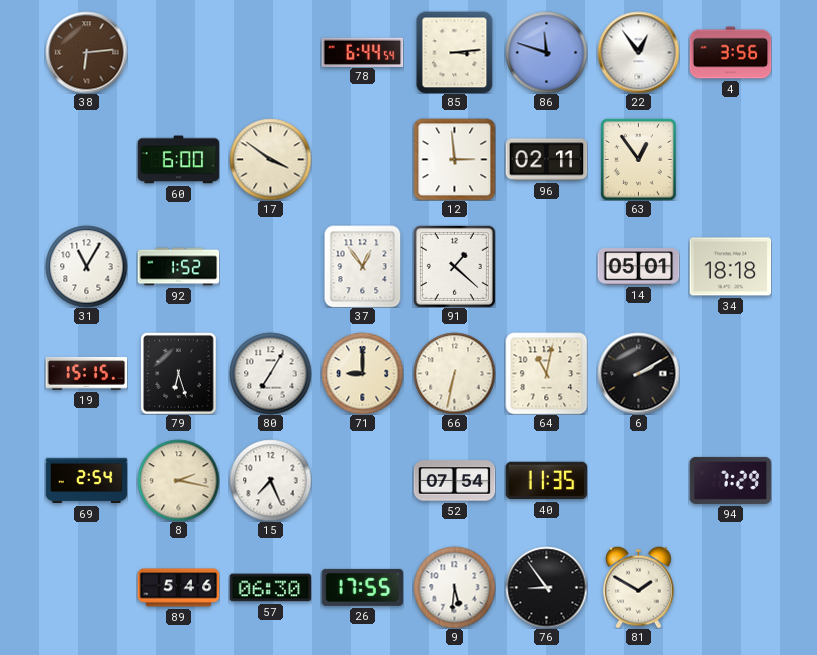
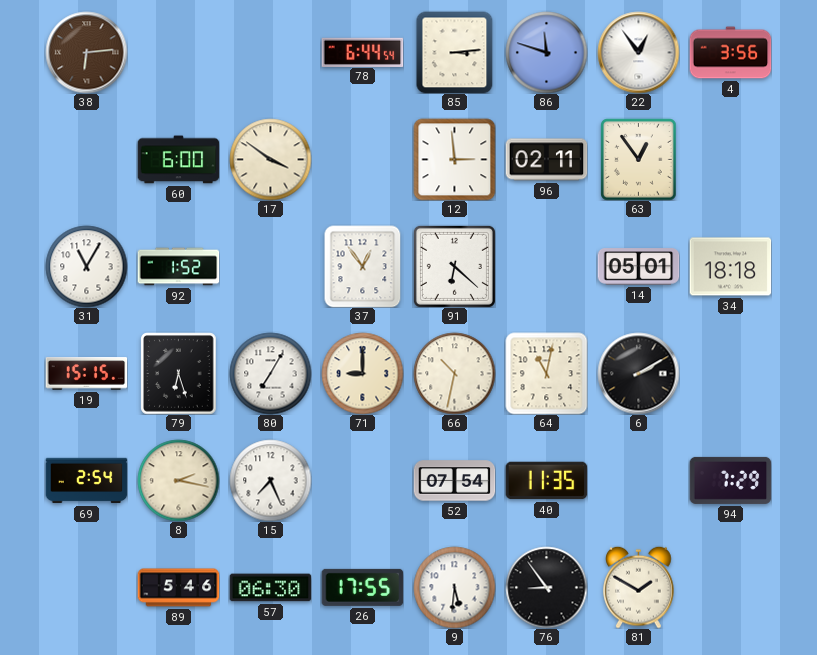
91: 1:22 -> 6:22 (454, 266)
66: 6:32 -> 10:32 (454, 373)
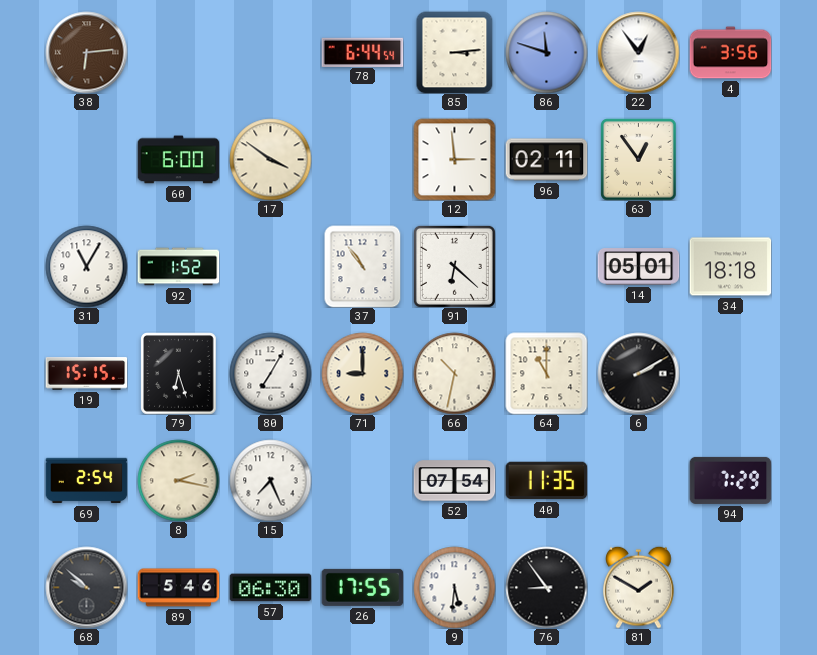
37: 12:54 -> 10:54 (363, 266)
64: 11:02 -> 11:00 (546, 373)
68: none -> 9:52 (86, 587)
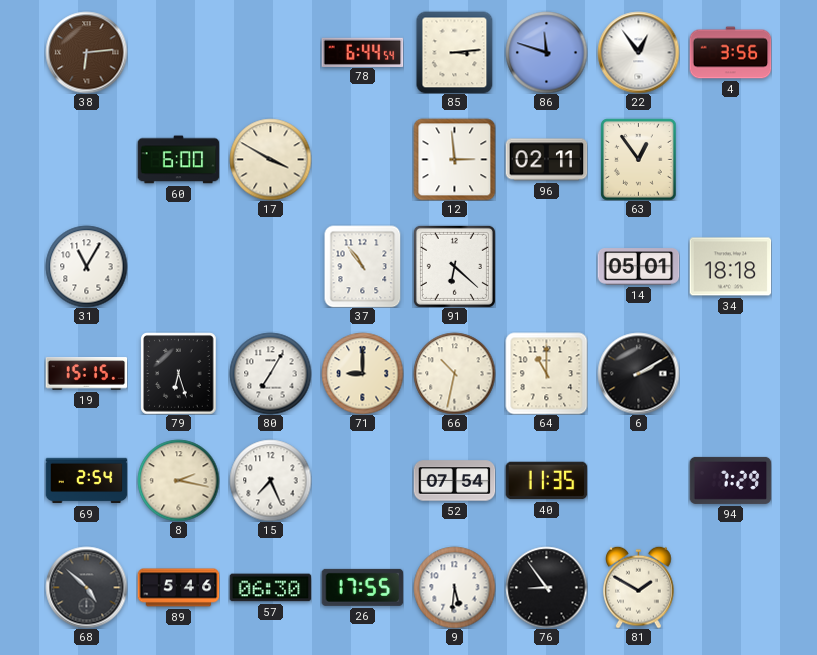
17: 3:51 -> 3:50 (270, 159)
92: 1:52 -> none (178, 267)
68: 9:52 -> 4:52 (86, 587)
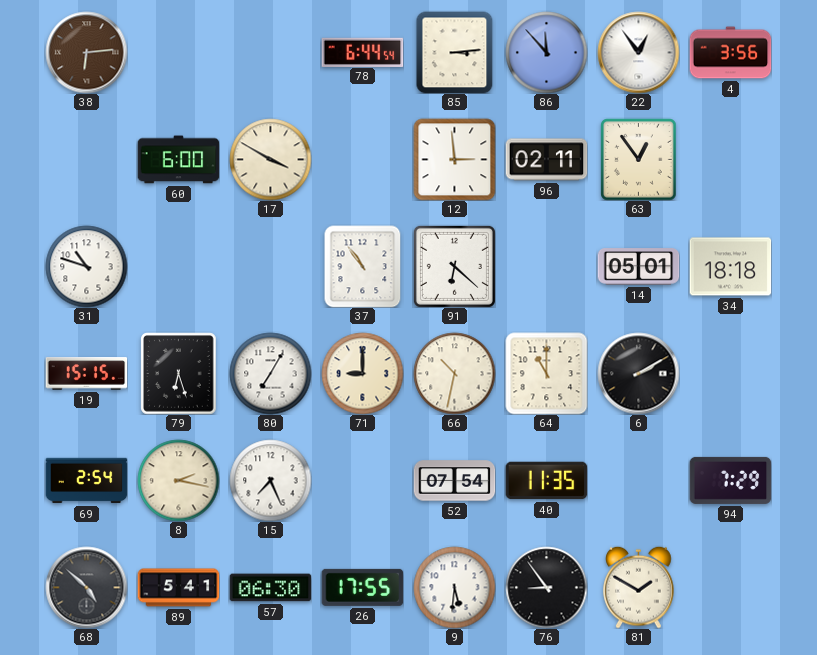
86: 11:48 -> 11:53 (546, 52)
31: 11:05 -> 10:48 (86, 266)
89: 5:46 -> 5:41 (178, 588)
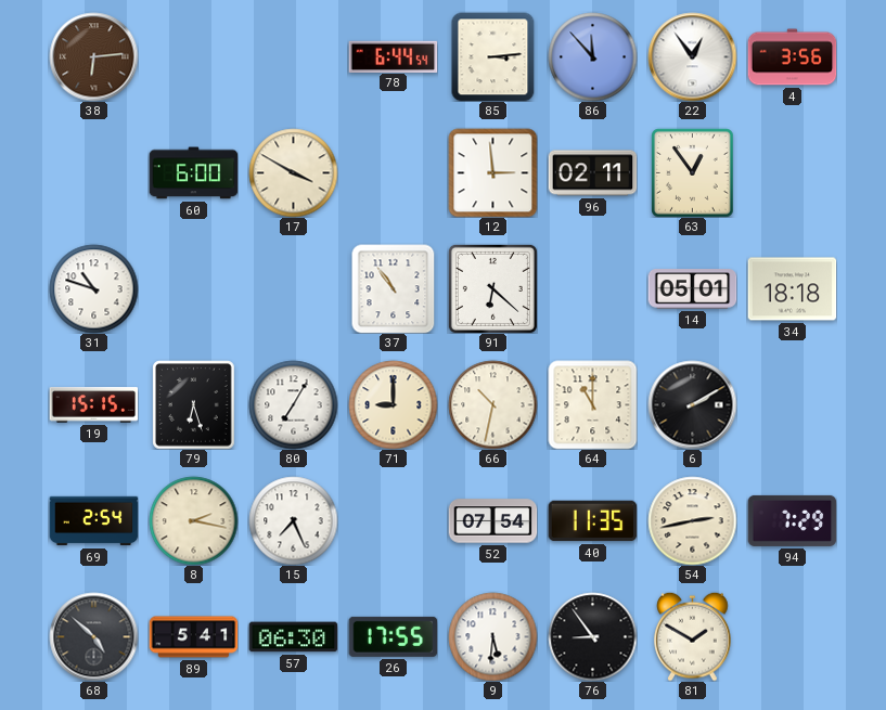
54: none -> 2:43 (692, 520)
